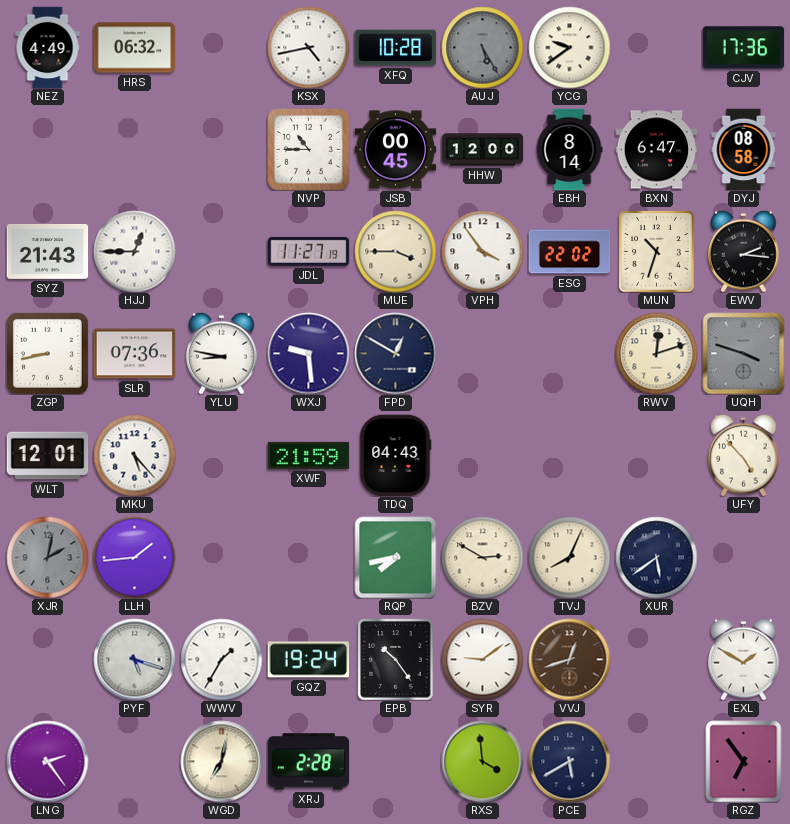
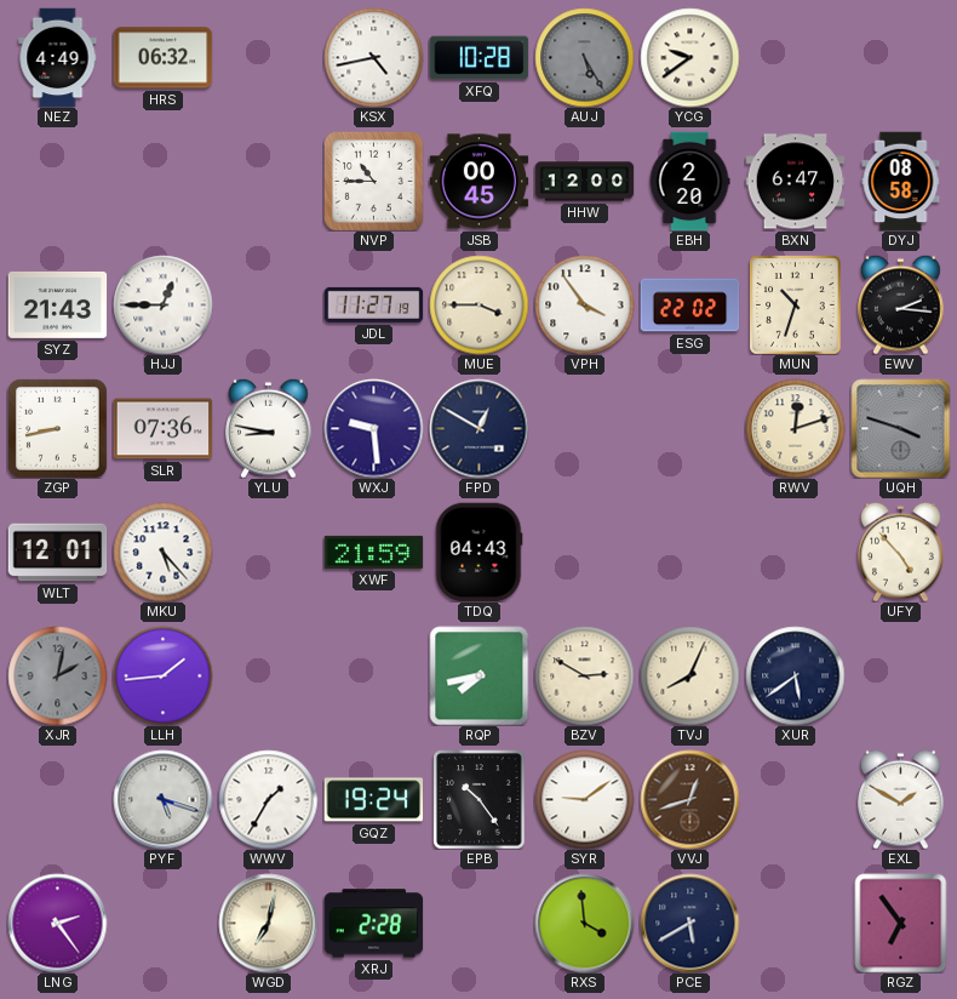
CJV: 17:36 -> none (743, 48)
EBH: 8:14 -> 2:20 (689, 181)
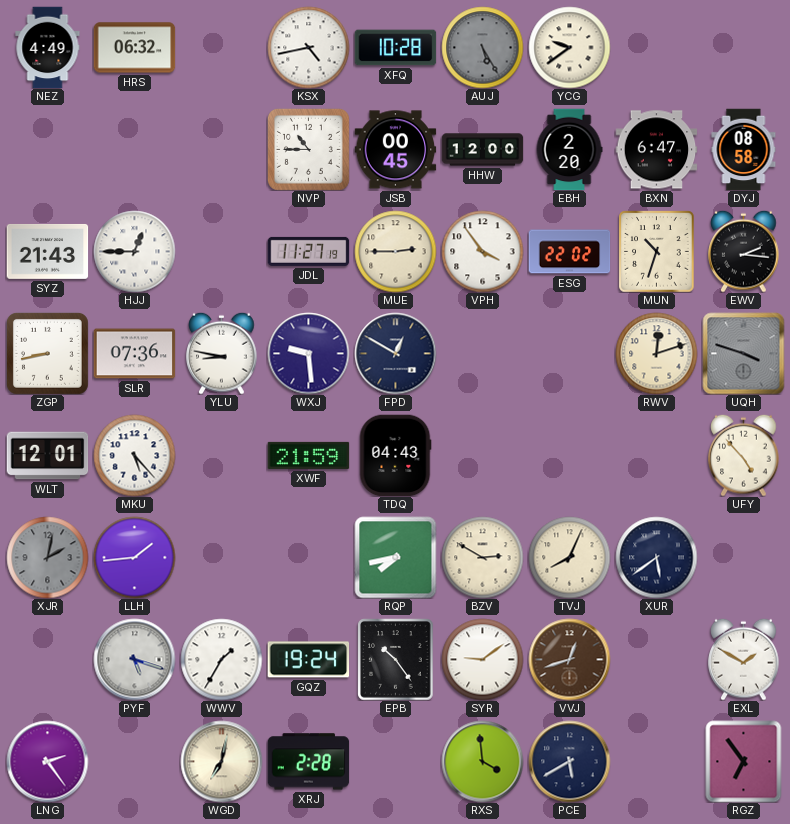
MUE: 3:45 -> 2:45 (395, 251)
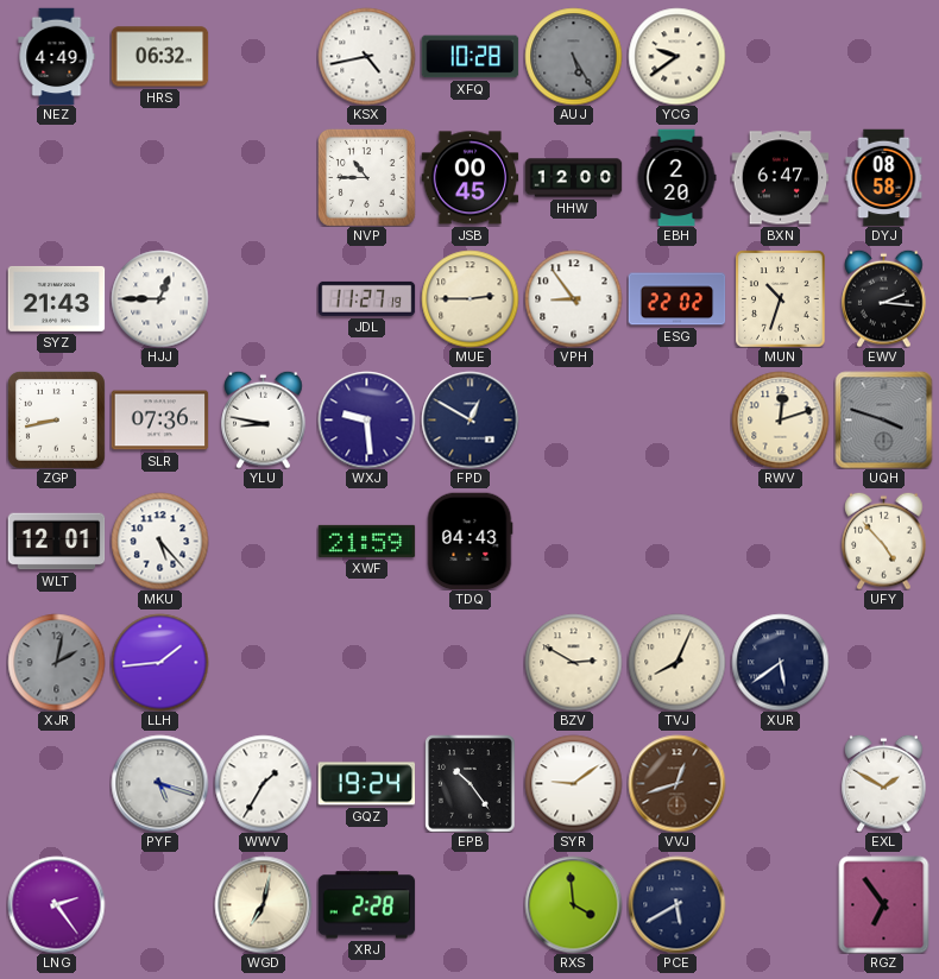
VPH: 3:54 -> 8:54 (573, 298)
RQP: 7:43 -> none (395, 557)
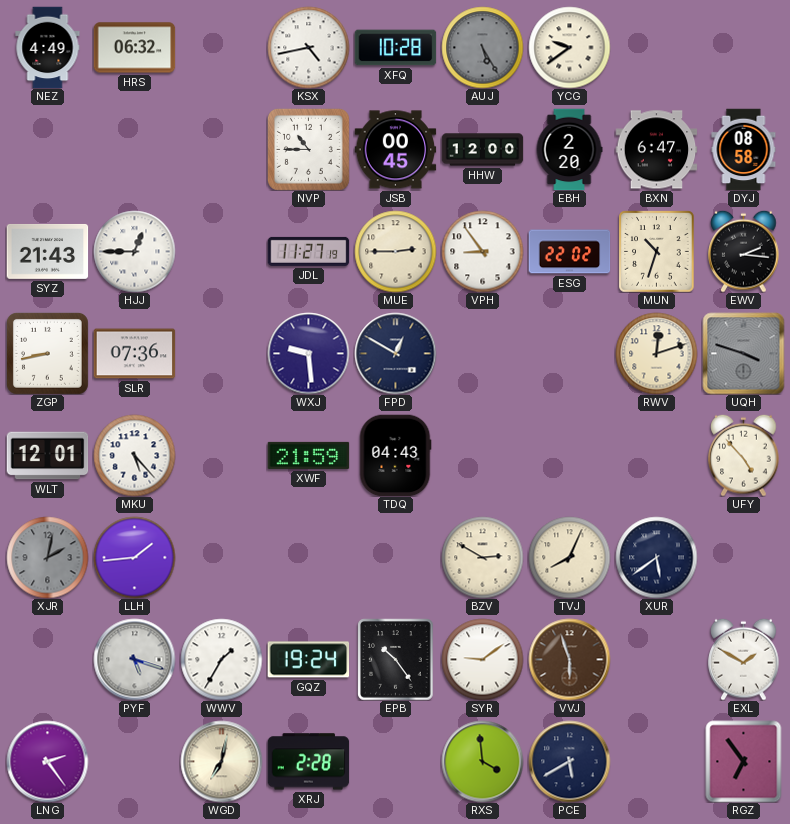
YLU: 8:47 -> none (264, 419)
VVJ: 12:42 -> 5:57 (569, 659)
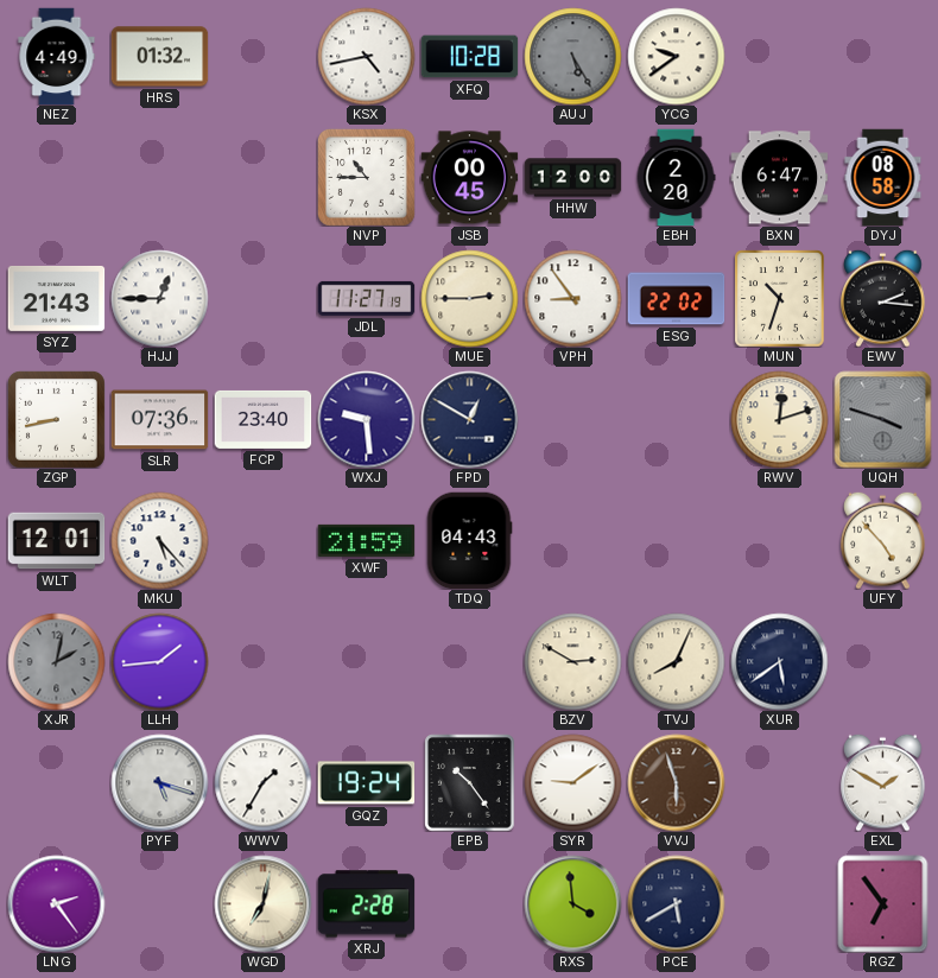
HRS: 06:32 -> 01:32 (159, 57)
FCP: none -> 23:40 (262, 419)
